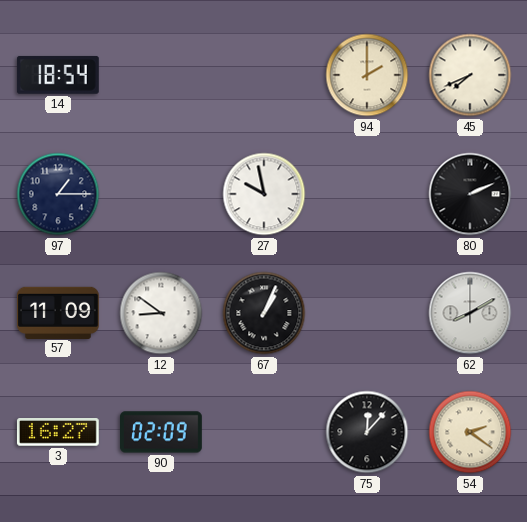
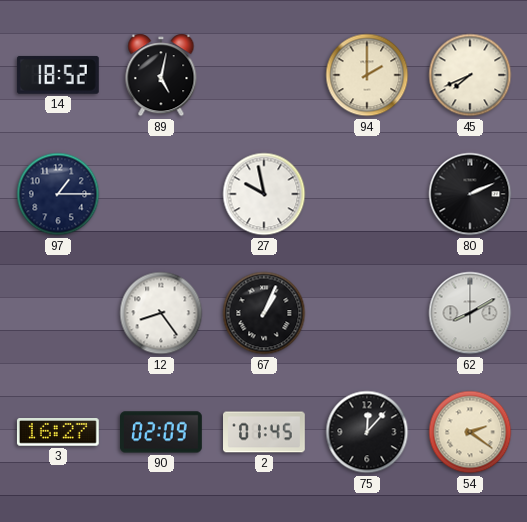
14: 18:54 -> 18:52 (58, 75)
89: none -> 5:02 (161, 75)
57: 11:09 -> none (59, 312)
12: 8:51 -> 8:24 (161, 313)
2: none -> 01:45 (265, 432)
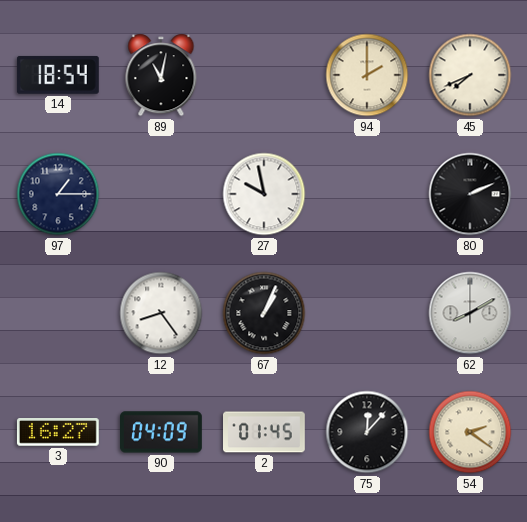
14: 18:52 -> 18:54 (58, 75)
89: 5:02 -> 11:02 (161, 75)
90: 02:09 -> 04:09 (162, 432)
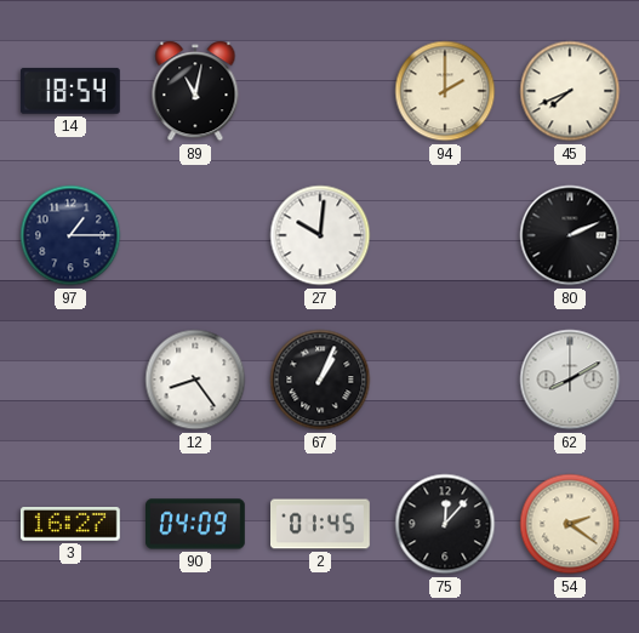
27: 9:58 -> 10:01 (320, 235)
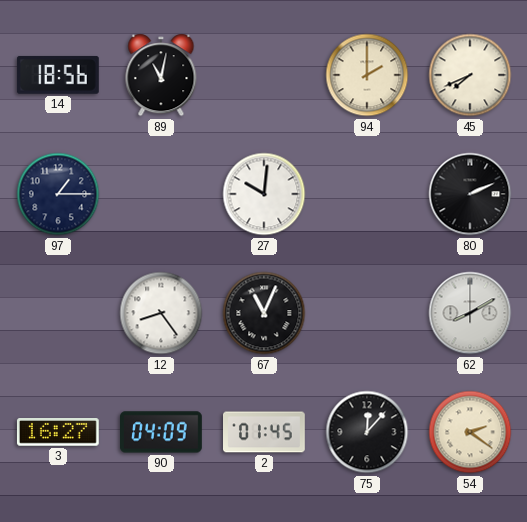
14: 18:54 -> 18:56 (58, 75)
67: 1:04 -> 11:04 (264, 313)
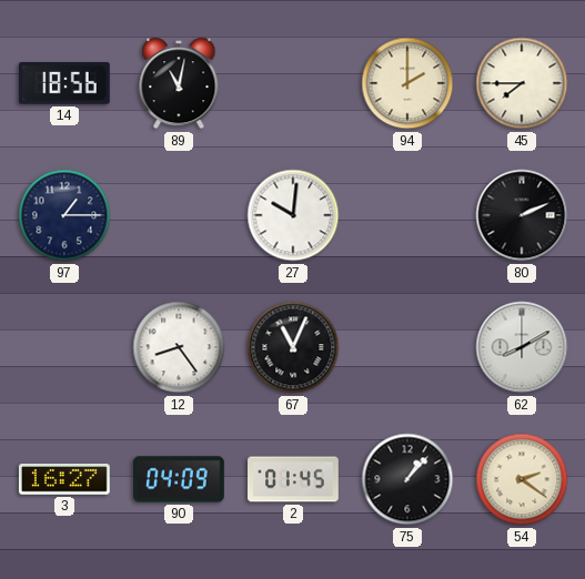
45: 7:41 -> 7:45 (522, 83)
75: 12:07 -> 1:07 (407, 479)
